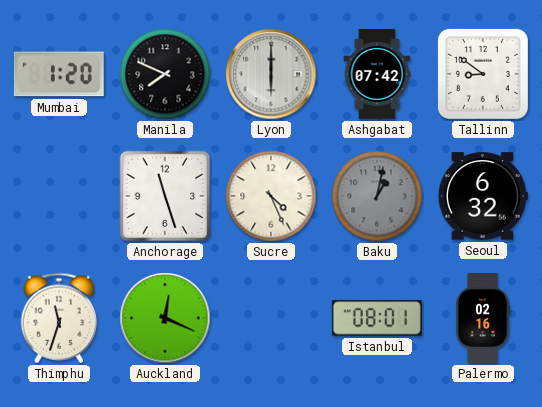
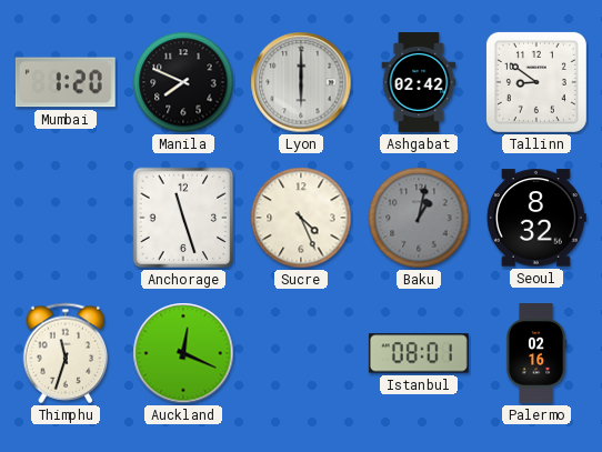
Ashgabat: 07:42 -> 02:42 (419, 83)
Seoul: 6:32 -> 8:32 (536, 218)
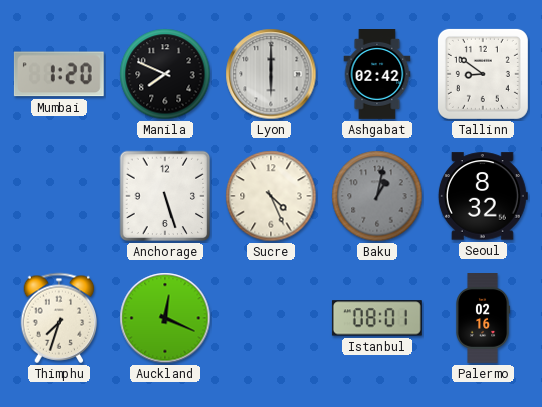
Anchorage: 11:27 -> 5:27 (165, 196)
Thimphu: 11:33 -> 7:33 (59, 318)
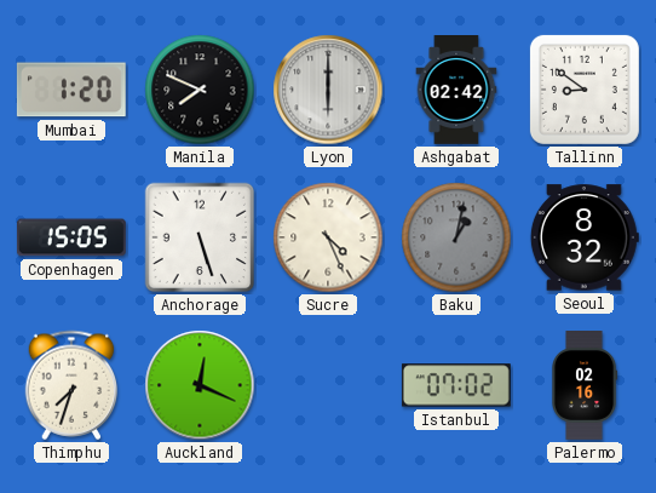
Copenhagen: none -> 15:05 (71, 237)
Istanbul: 08:01 -> 07:02 (456, 385)
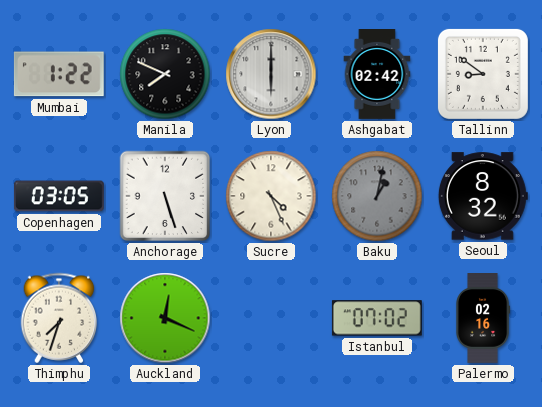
Mumbai: 1:20 -> 1:22 (59, 74)
Copenhagen: 15:05 -> 03:05 (59, 196)
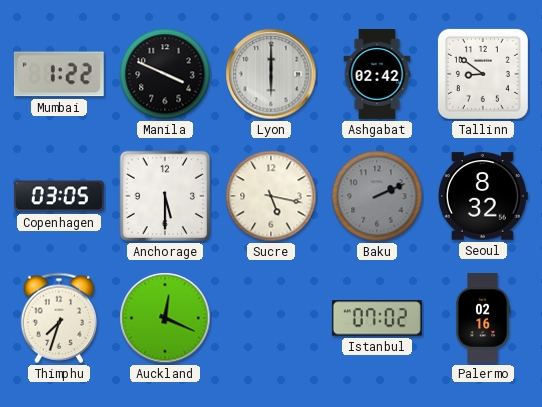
Manila: 7:49 -> 3:49 (165, 74)
Anchorage: 5:27 -> 5:30 (165, 196)
Sucre: 4:26 -> 5:17 (271, 196)
Baku: 1:02 -> 2:11 (377, 196)
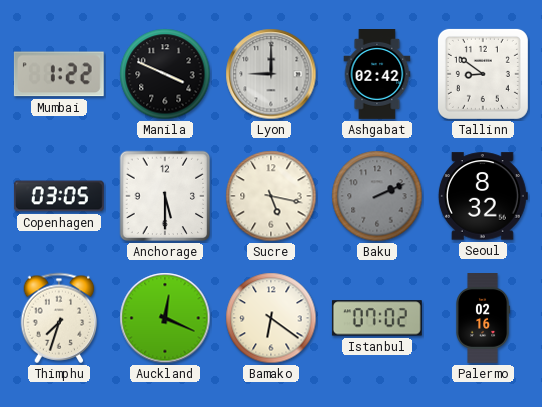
Lyon: 6:00 -> 9:00 (271, 74)
Bamako: none -> 6:21 (271, 318)
